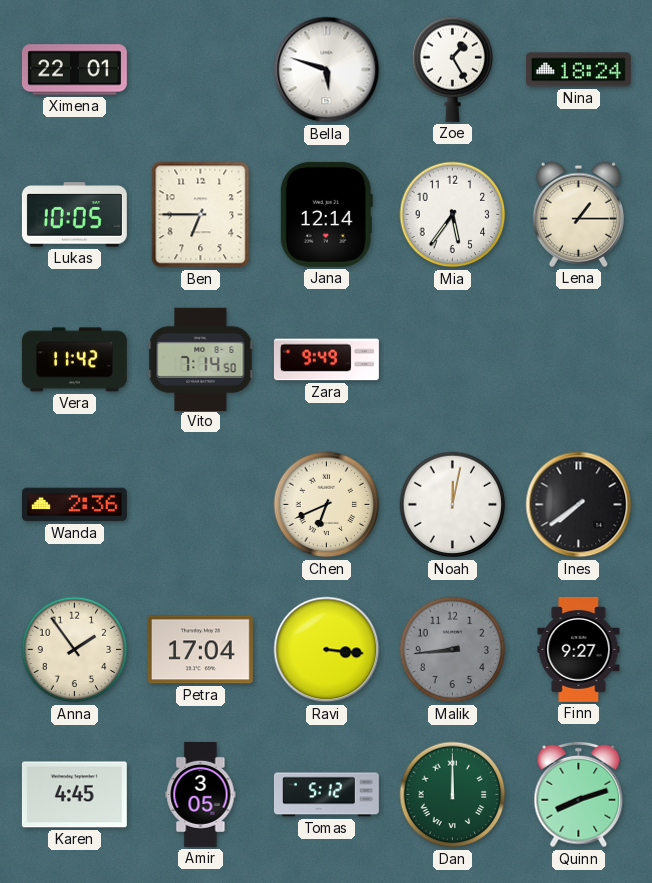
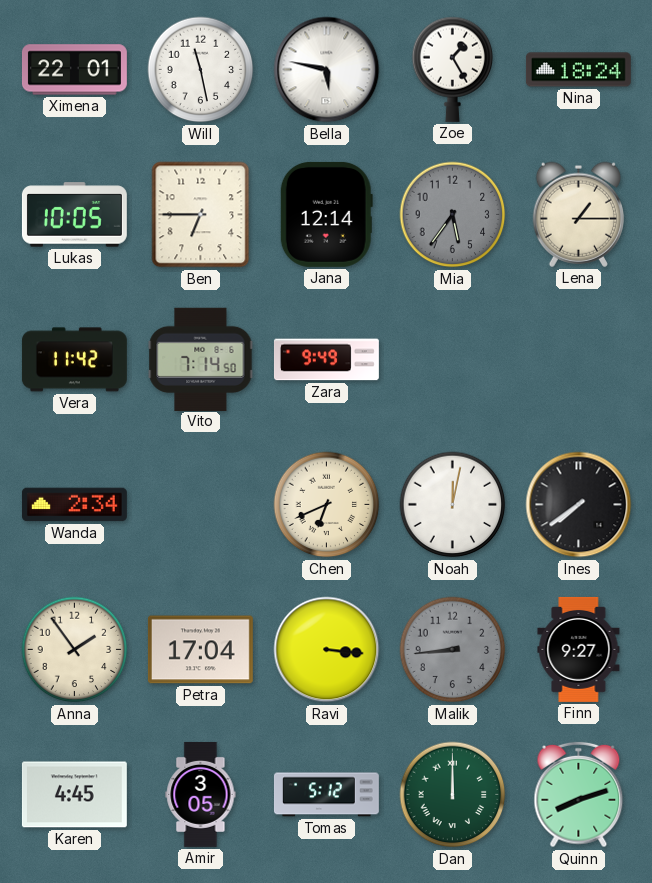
Will: none -> 11:28 (201, 70)
Bella: 5:48 -> 5:47 (327, 70)
Mia dial: white -> grey (453, 215)
Wanda: 2:36 -> 2:34 (74, 505)
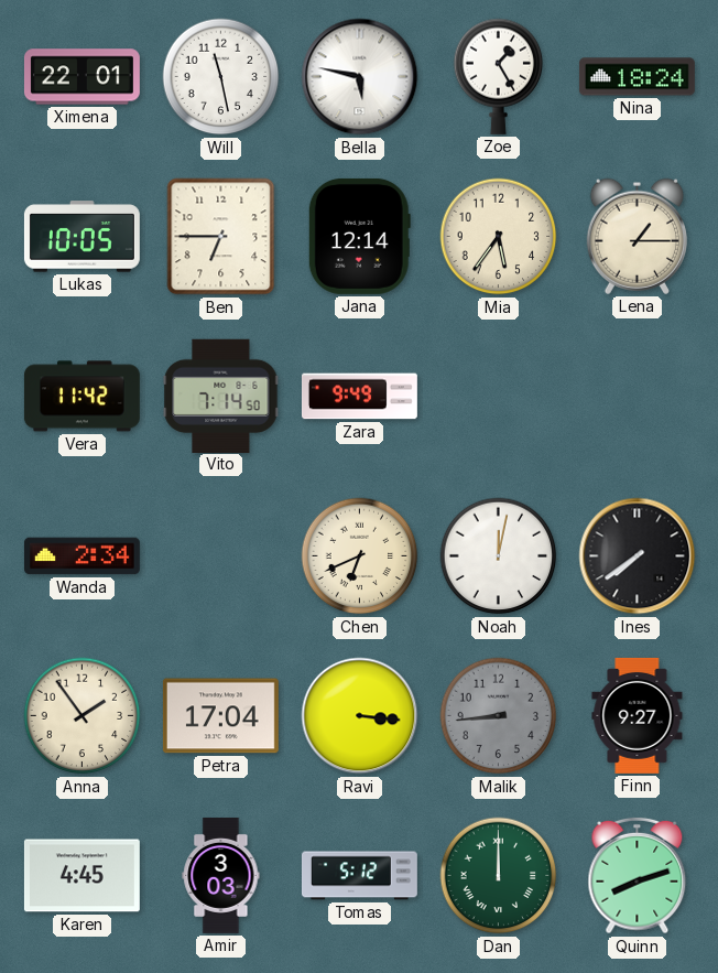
Mia dial: grey -> cream (499, 237)
Amir: 3:05 -> 3:03 (221, 875)
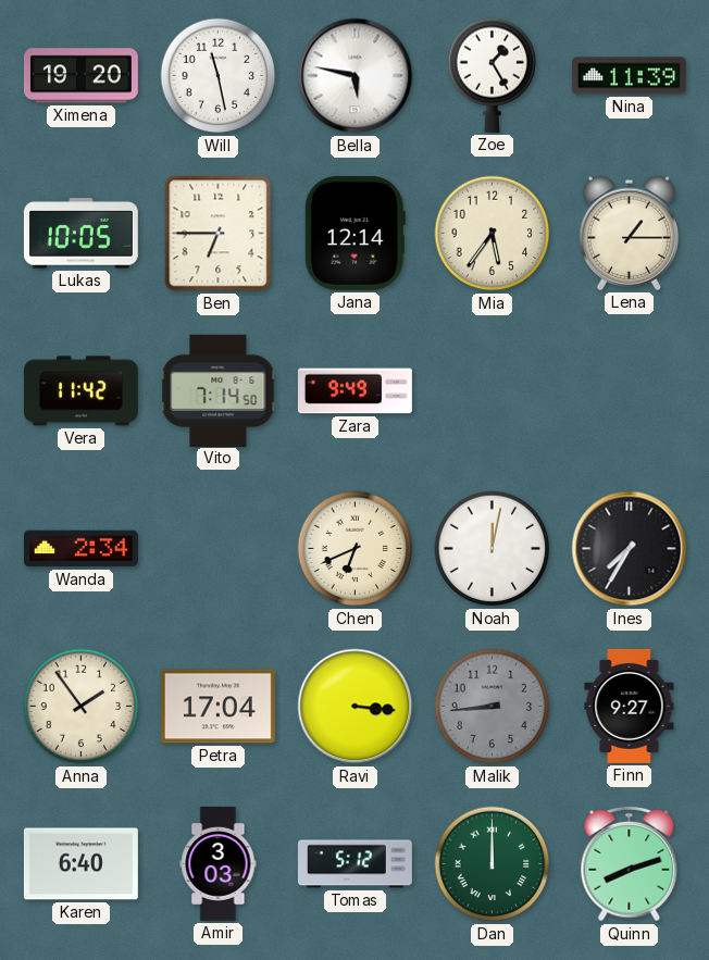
Ximena: 22:01 -> 19:20 (80, 76)
Nina: 18:24 -> 11:39 (629, 76)
Ines: 7:39 -> 7:35 (630, 549)
Karen: 4:45 -> 6:40 (80, 864)
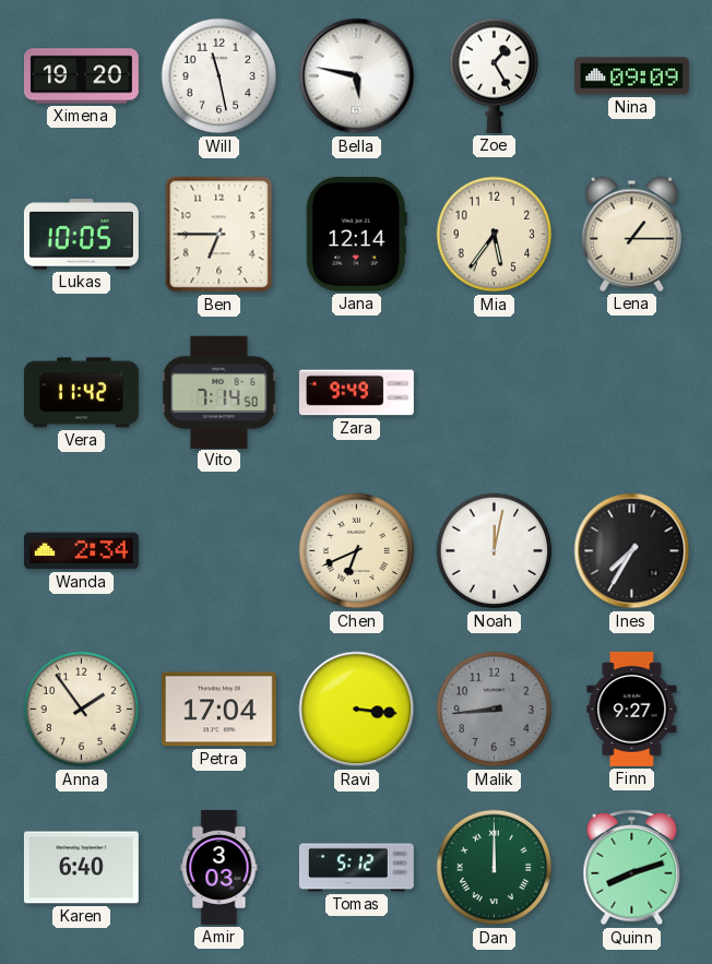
Nina: 11:39 -> 09:09 (631, 76)
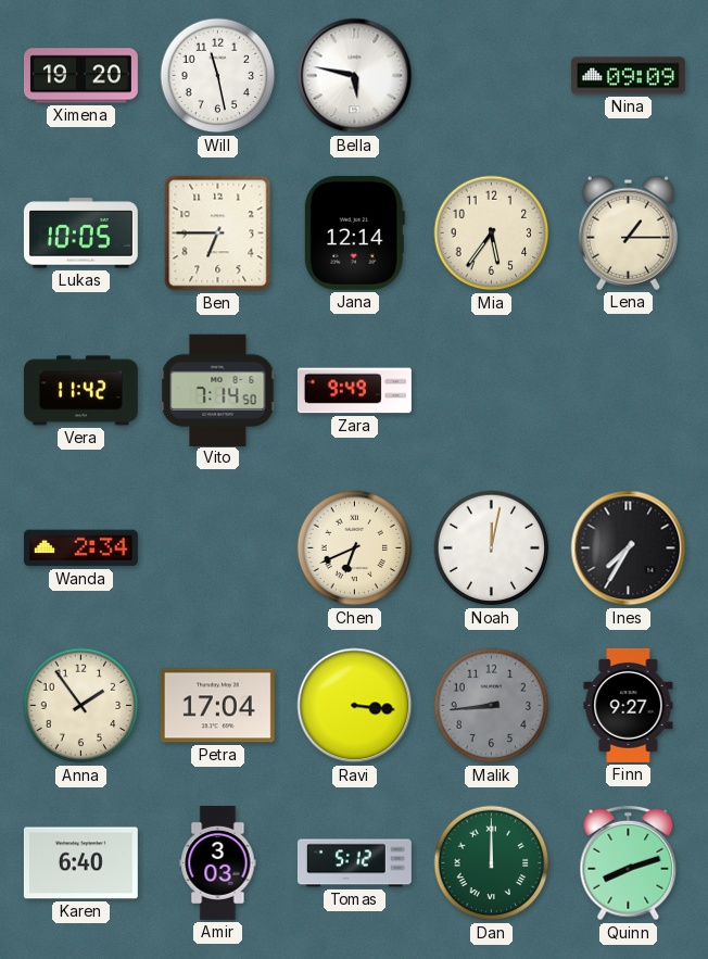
Zoe: 1:25 -> none (495, 75)
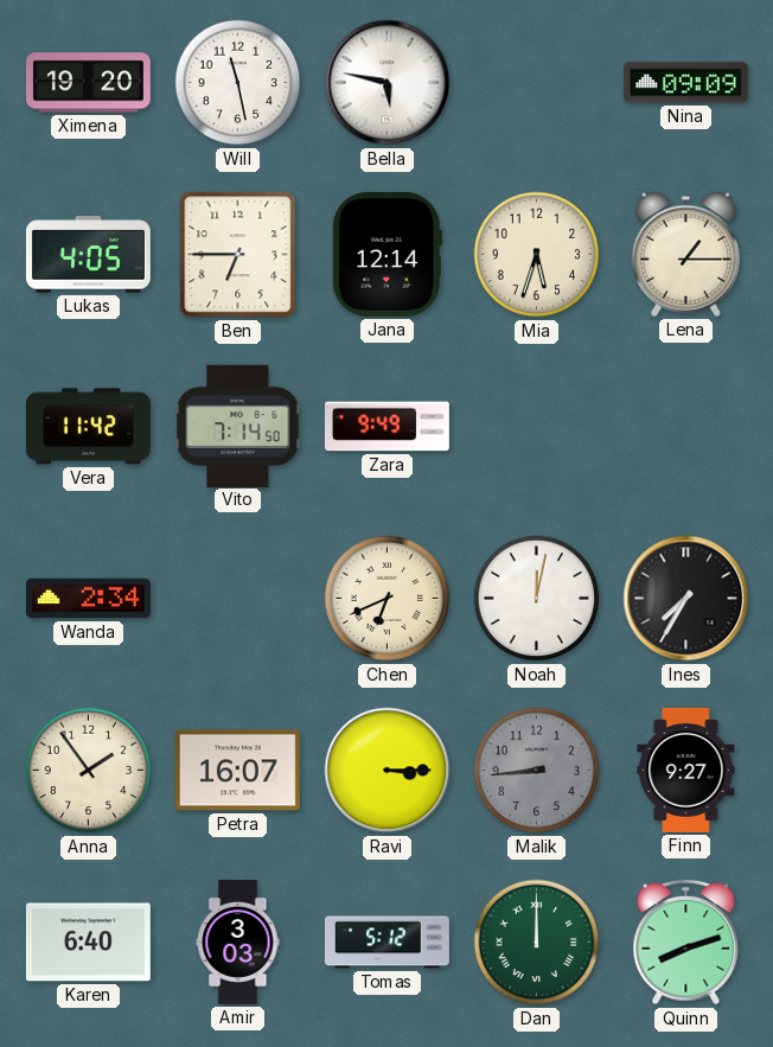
Lukas: 10:05 -> 4:05 (88, 255)
Mia: 5:36 -> 5:33 (537, 255)
Petra: 17:04 -> 16:07 (237, 771)
Ravi: 3:16 -> 3:15 (388, 771)
